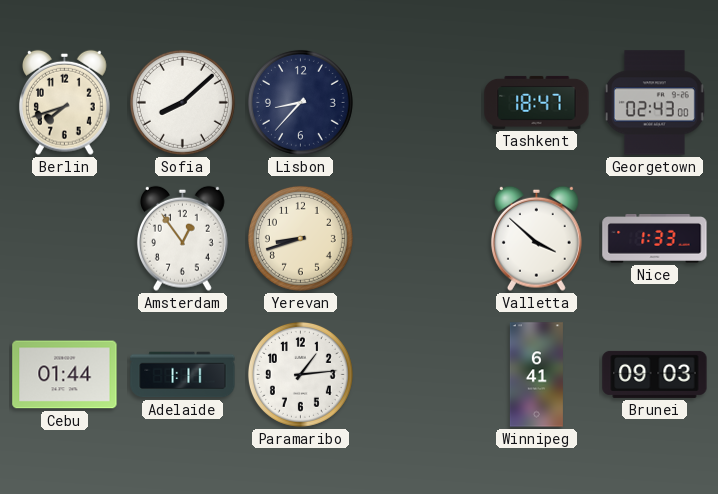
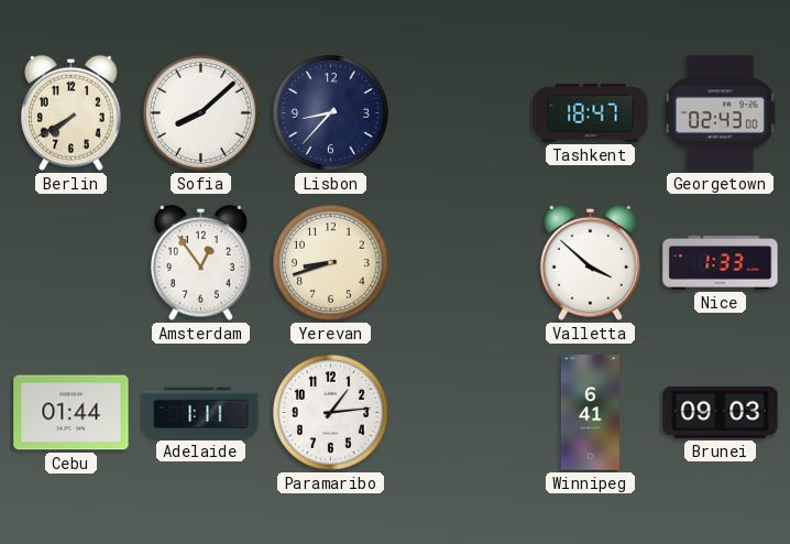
Berlin: 7:42 -> 7:40 (70, 112)
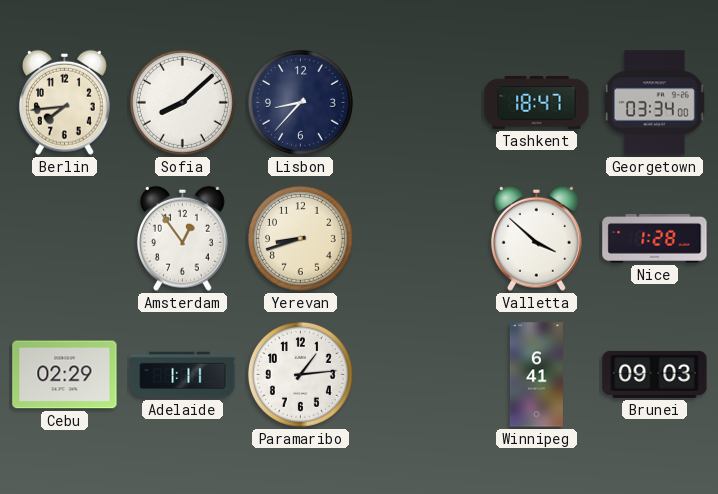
Berlin: 7:40 -> 7:44 (64, 102)
Georgetown: 02:43 -> 03:34 (654, 103)
Nice: 1:33 -> 1:28 (655, 239)
Cebu: 01:44 -> 02:29 (65, 375)
